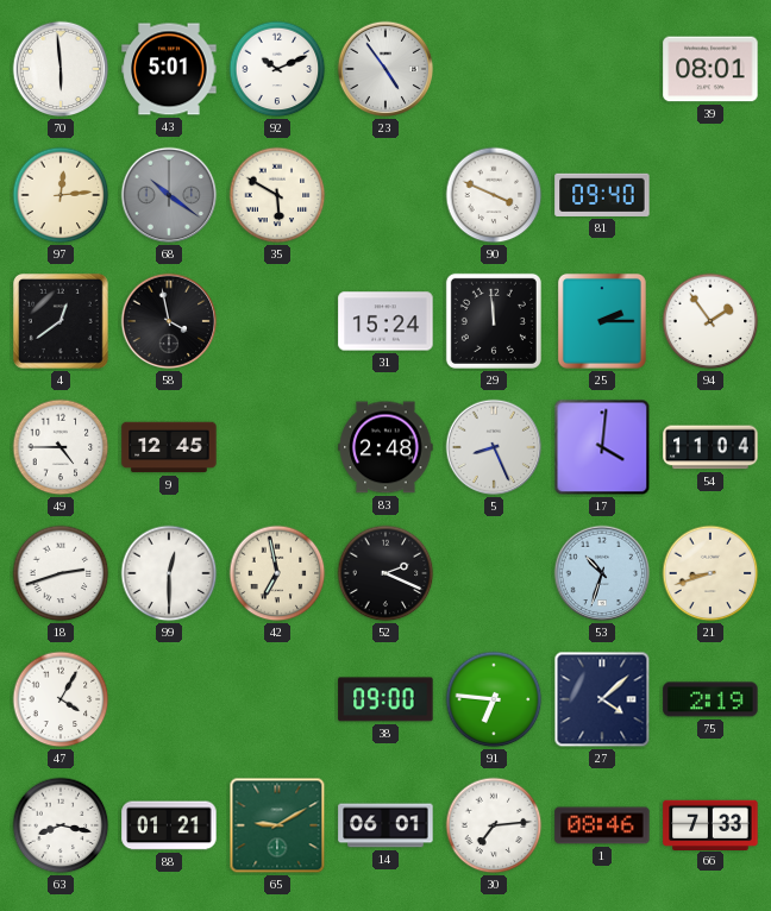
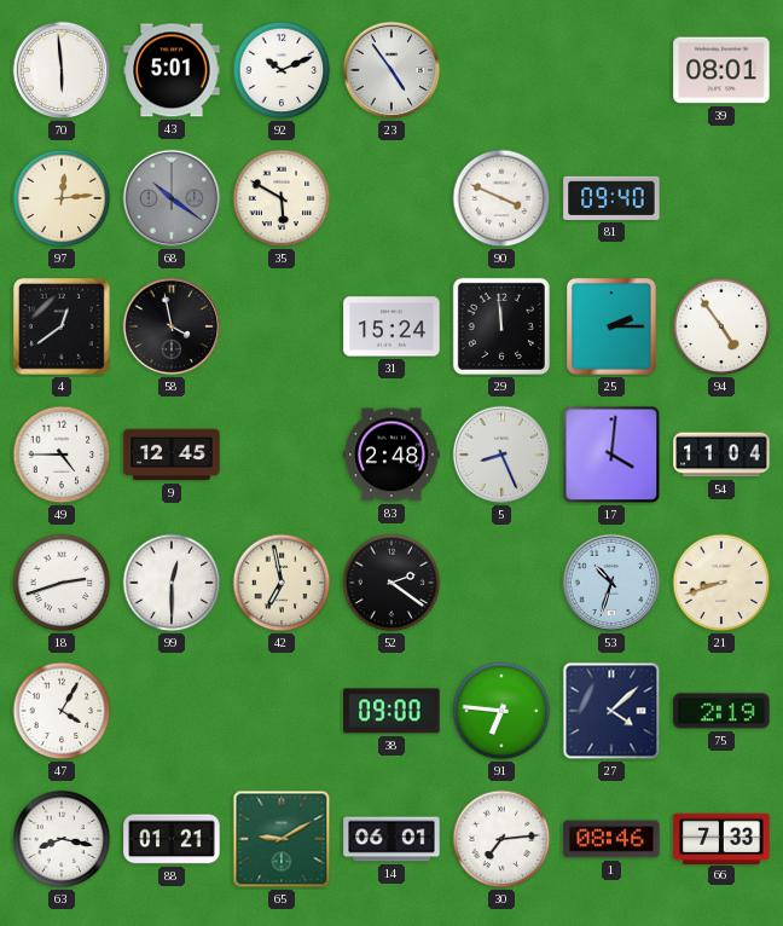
94: 1:54 -> 4:54 (721, 326)
52: 2:19 -> 2:21 (391, 583)
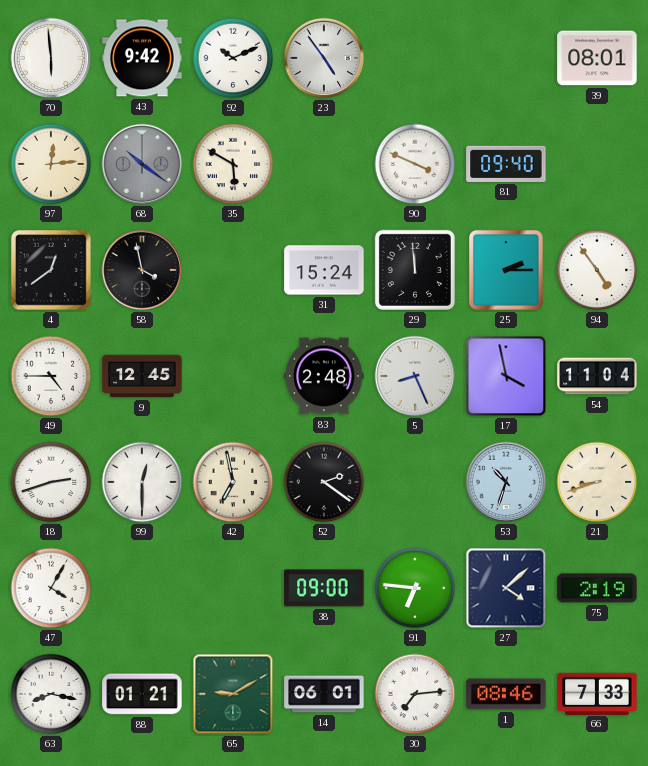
43: 5:01 -> 9:42 (142, 58)
17: 4:01 -> 3:58 (506, 376)
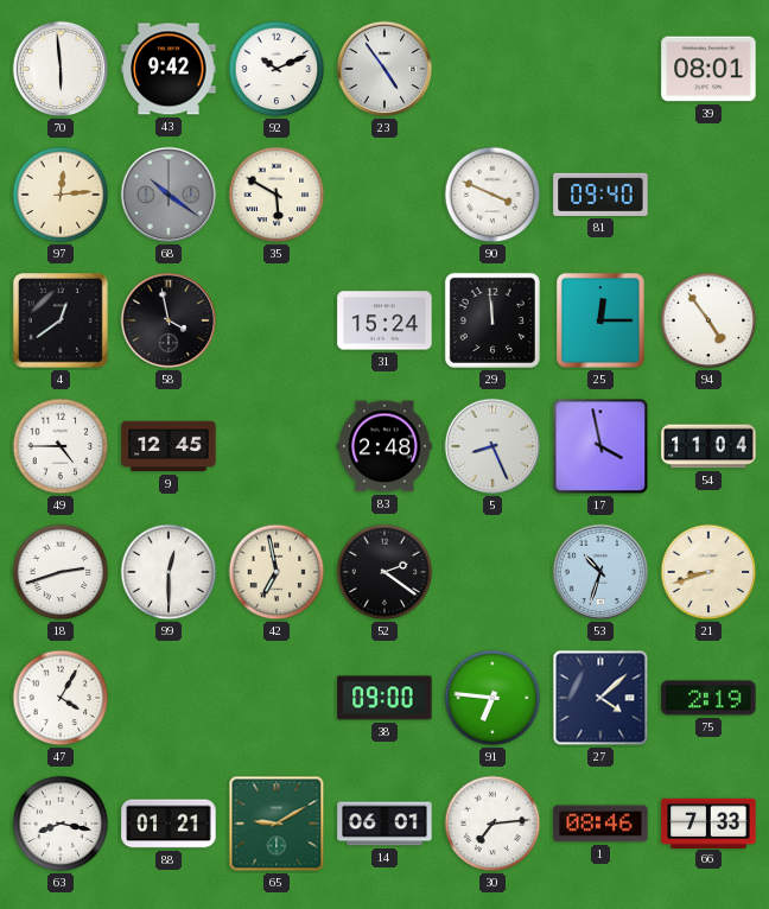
25: 2:15 -> 12:15 (600, 320)
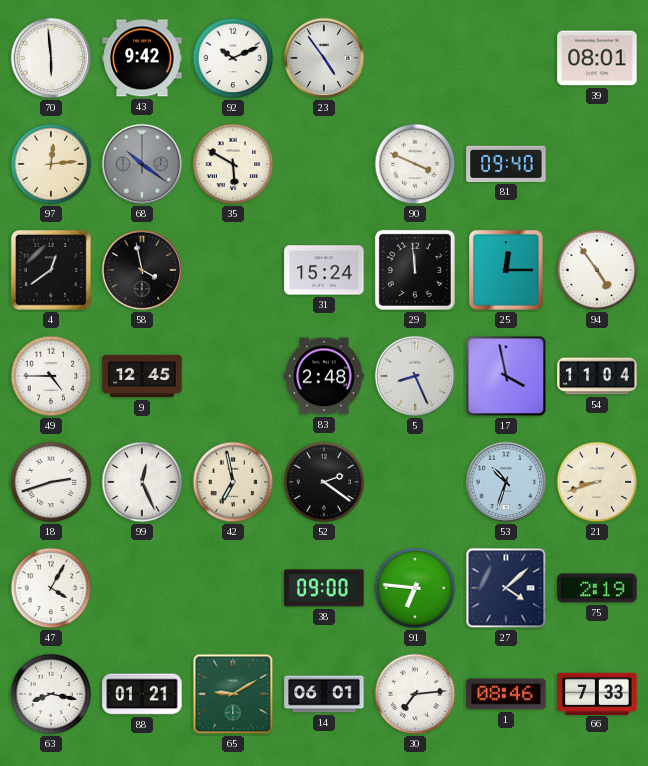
99: 12:30 -> 12:26 (142, 482)
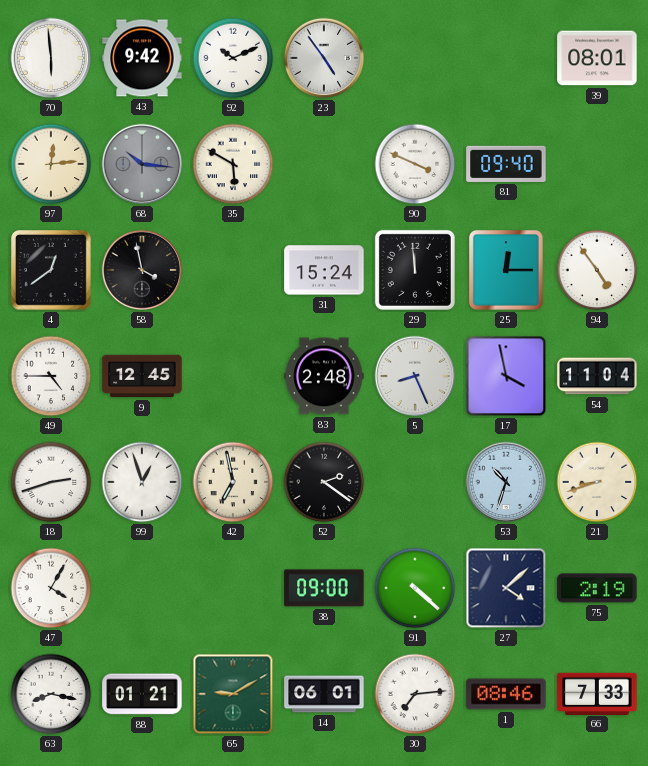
68: 10:21 -> 10:16 (142, 164)
99: 12:26 -> 12:57 (142, 482)
91: 6:46 -> 4:22 (415, 588)
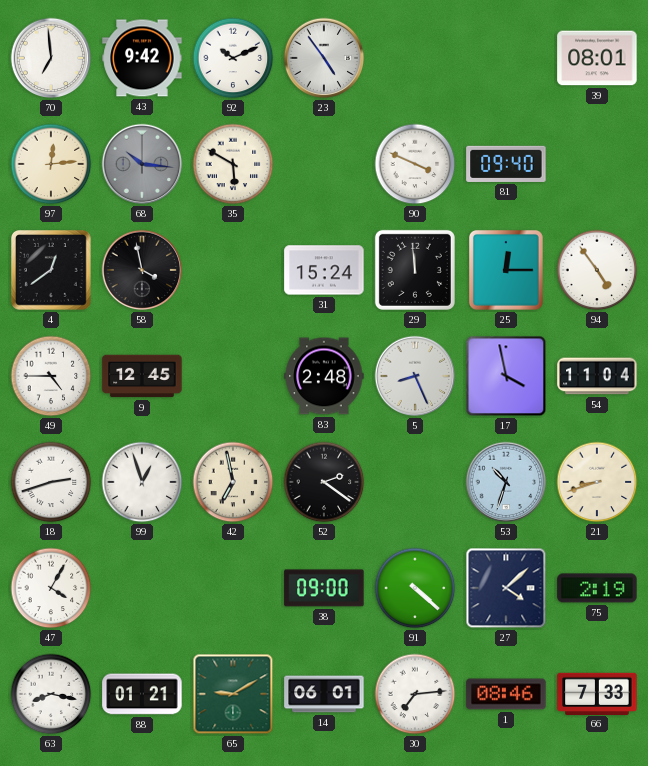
70: 5:59 -> 6:59 (51, 58)
